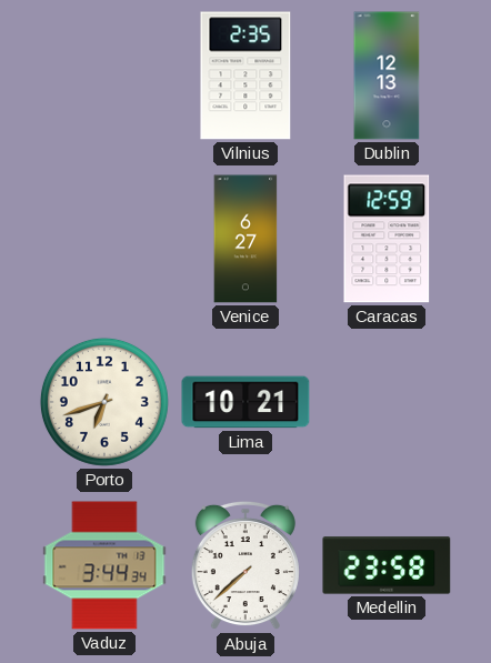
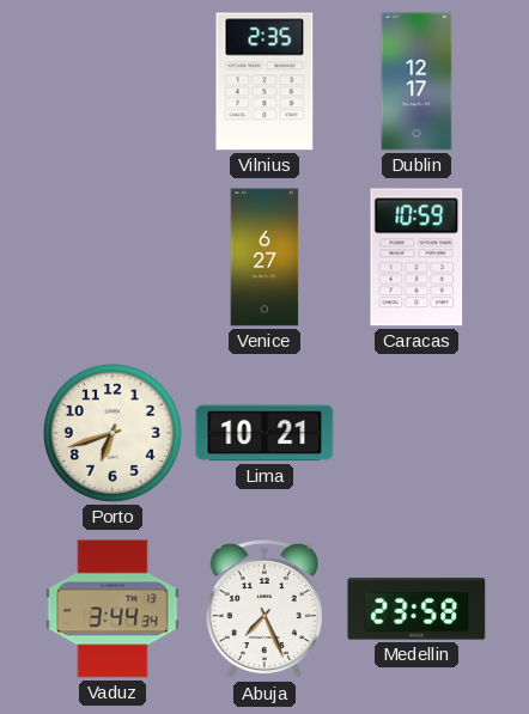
Dublin: 12:13 -> 12:17 (416, 81)
Caracas: 12:59 -> 10:59 (416, 257)
Abuja: 7:38 -> 7:26 (264, 609)
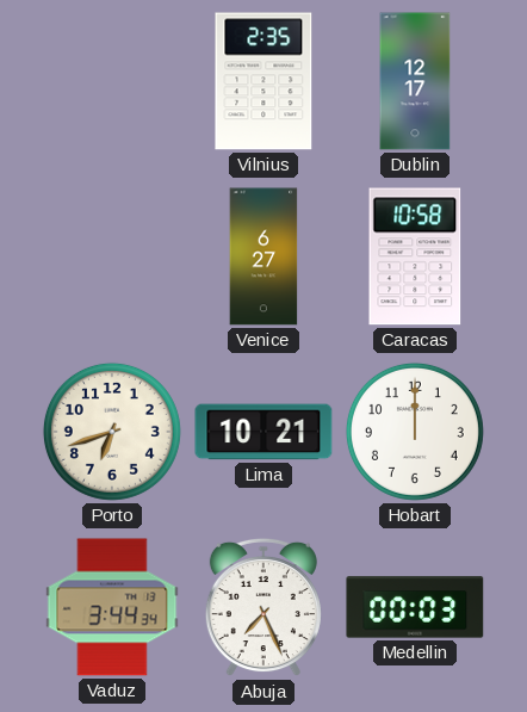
Caracas: 10:59 -> 10:58 (415, 256)
Hobart: none -> 12:00 (415, 432)
Medellin: 23:58 -> 00:03 (415, 607)
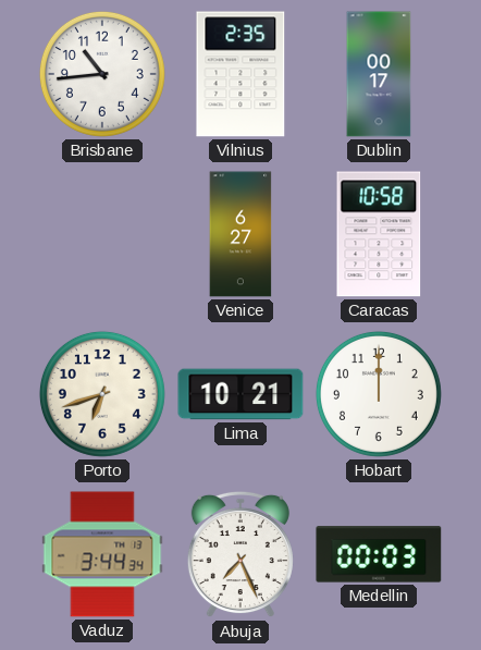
Brisbane: none -> 10:44 (102, 74)
Dublin: 12:17 -> 00:17 (379, 74)
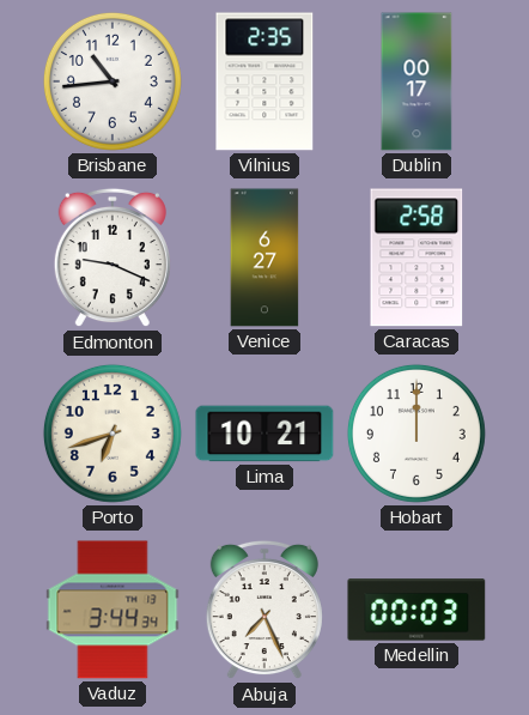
Edmonton: none -> 9:19 (113, 257)
Caracas: 10:58 -> 2:58 (416, 257)
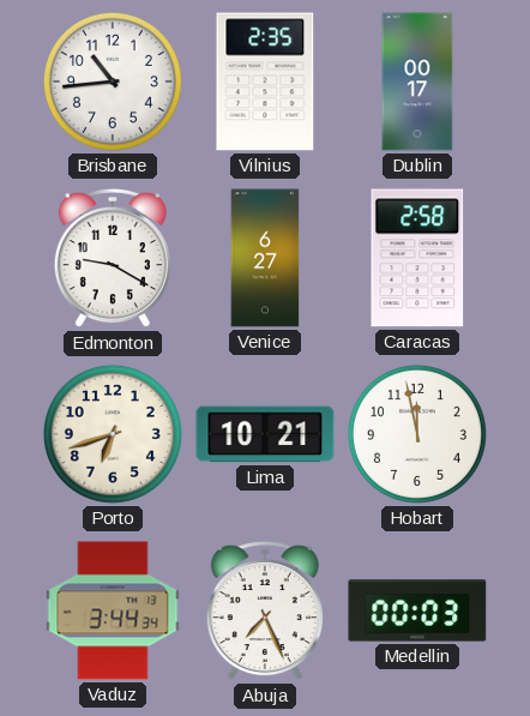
Edmonton: 9:19 -> 9:20 (113, 258)
Hobart: 12:00 -> 11:58 (417, 434)
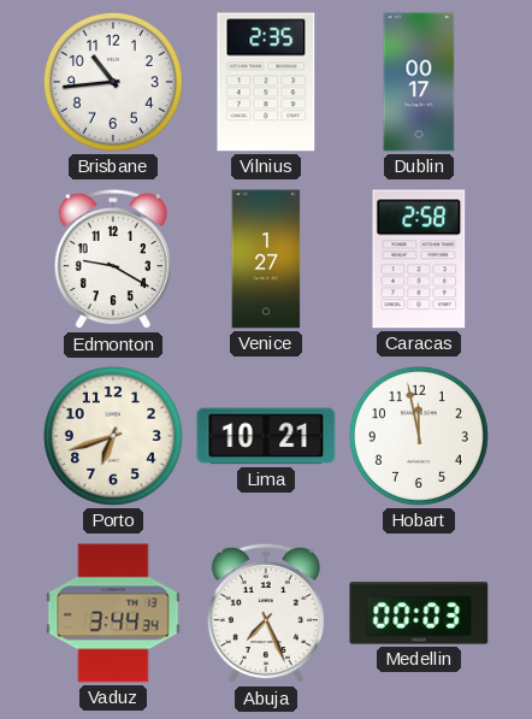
Venice: 6:27 -> 1:27 (266, 259)
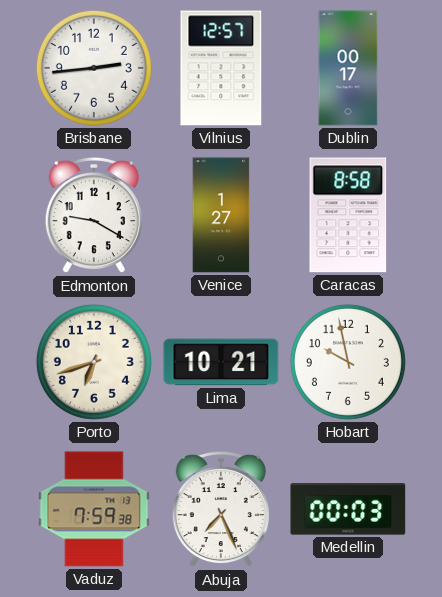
Brisbane: 10:44 -> 2:44 (94, 68)
Vilnius: 2:35 -> 12:57 (221, 68)
Caracas: 2:58 -> 8:58 (348, 215)
Hobart: 11:58 -> 9:58 (348, 362)
Vaduz: 3:44 -> 7:59 (94, 509)
